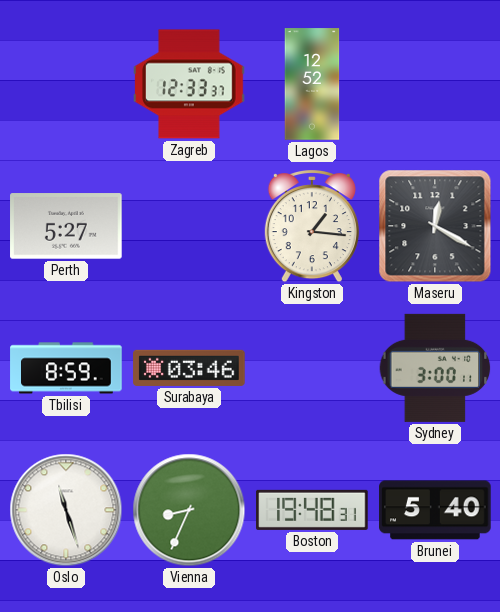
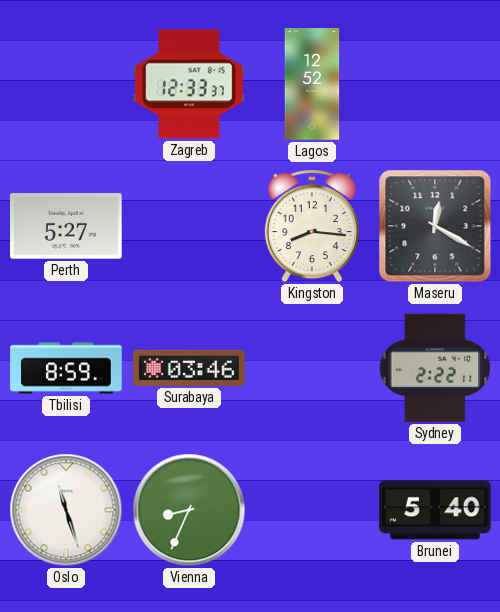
Kingston: 1:16 -> 8:16 (312, 227)
Sydney: 3:00 -> 2:22 (435, 368)
Boston: 19:48 -> none (312, 510)
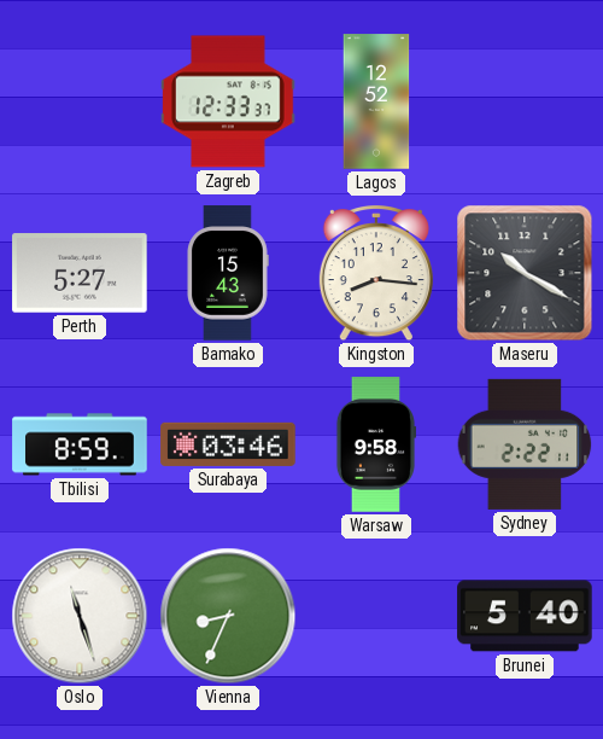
Bamako: none -> 15:43 (228, 273)
Maseru: 12:20 -> 10:20 (525, 273)
Warsaw: none -> 9:58 (375, 444)
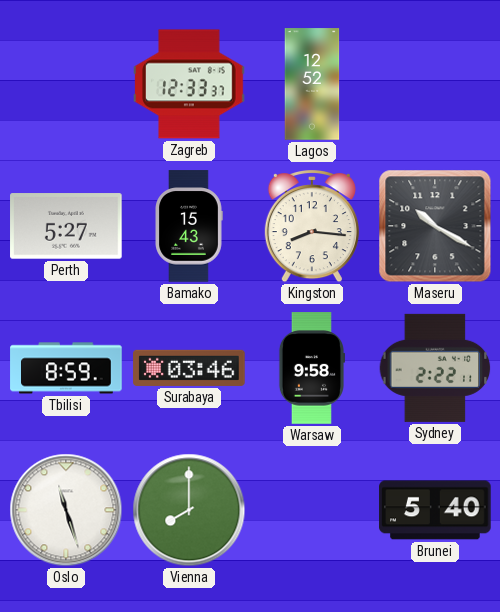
Vienna: 8:34 -> 8:00 (189, 510)
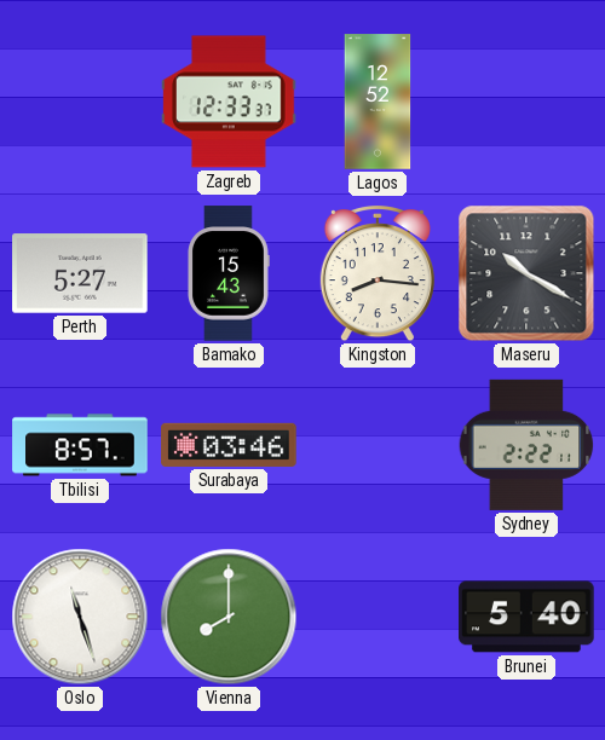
Tbilisi: 8:59 -> 8:57 (80, 445)
Warsaw: 9:58 -> none (311, 368)
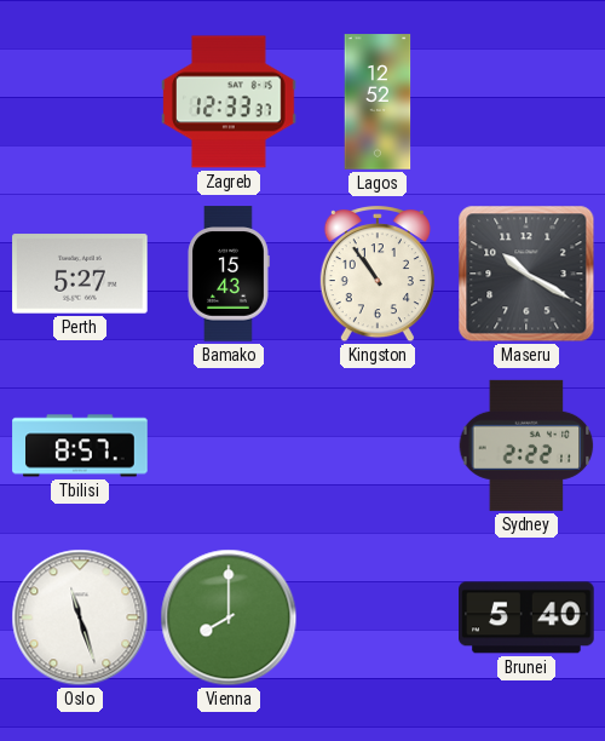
Kingston: 8:16 -> 10:54 (378, 275)
Surabaya: 03:46 -> none (229, 445)
